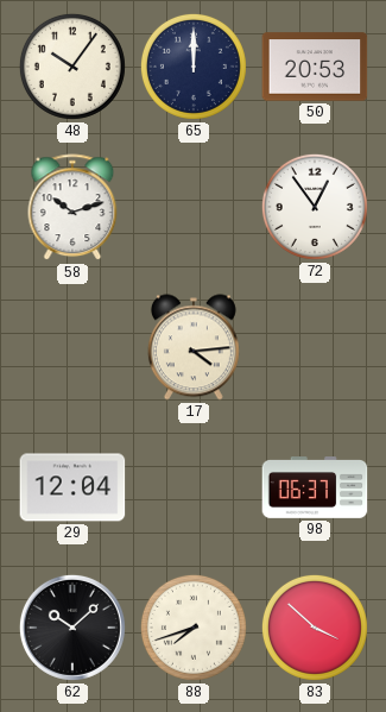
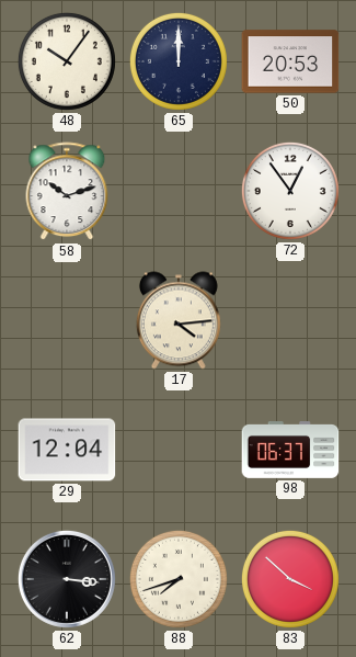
62: 10:08 -> 3:16 (67, 579)
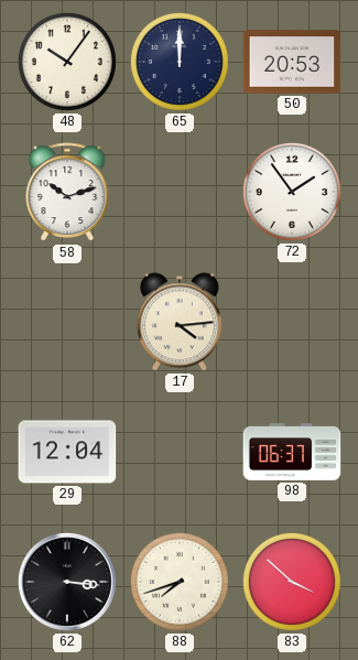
72: 12:54 -> 1:54 (292, 192)
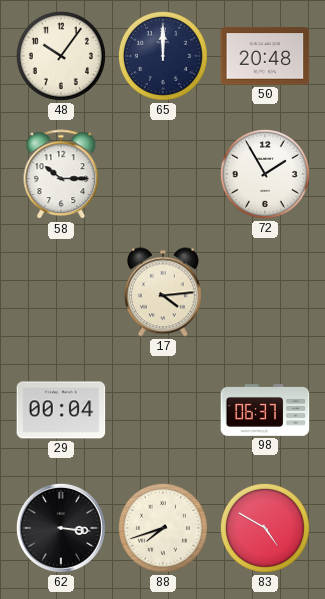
50: 20:53 -> 20:48 (265, 56)
58: 10:12 -> 10:15 (61, 175)
72: 1:54 -> 1:55 (265, 174)
29: 12:04 -> 00:04 (61, 410)
83: 3:52 -> 4:50 (265, 528)
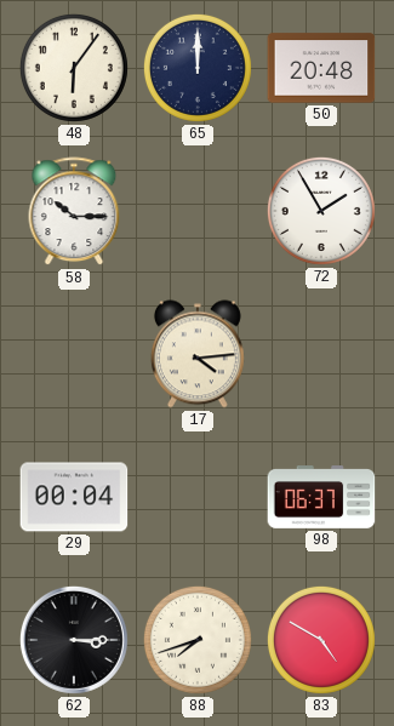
48: 10:06 -> 6:06 (74, 68)
62: 3:16 -> 3:15 (74, 640)
